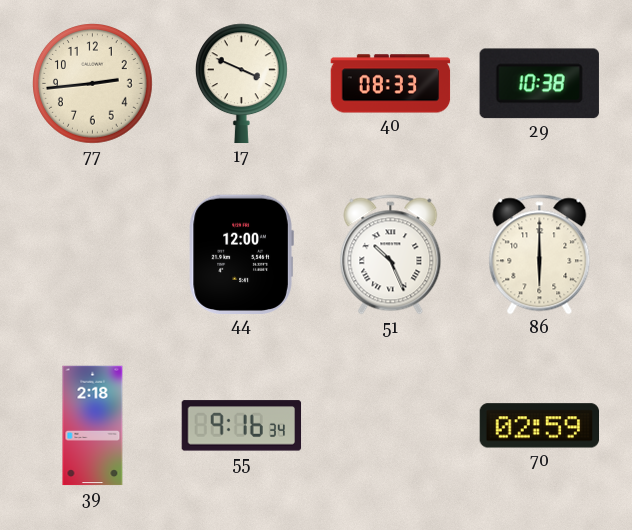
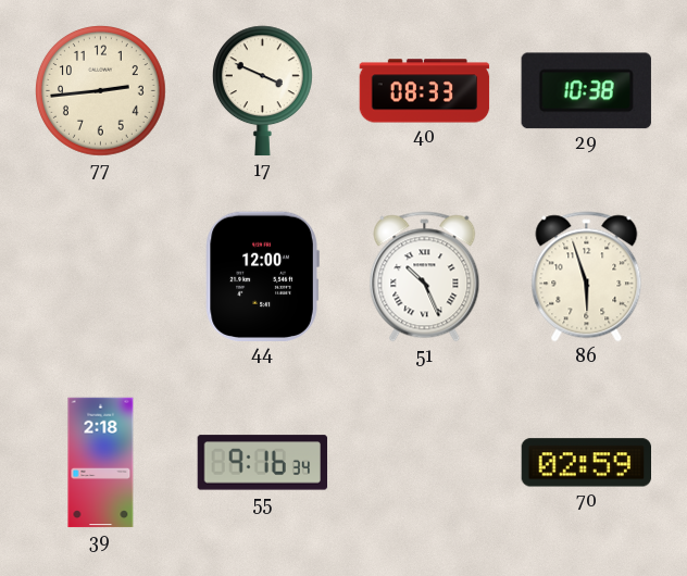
86: 6:00 -> 5:57 (587, 277)
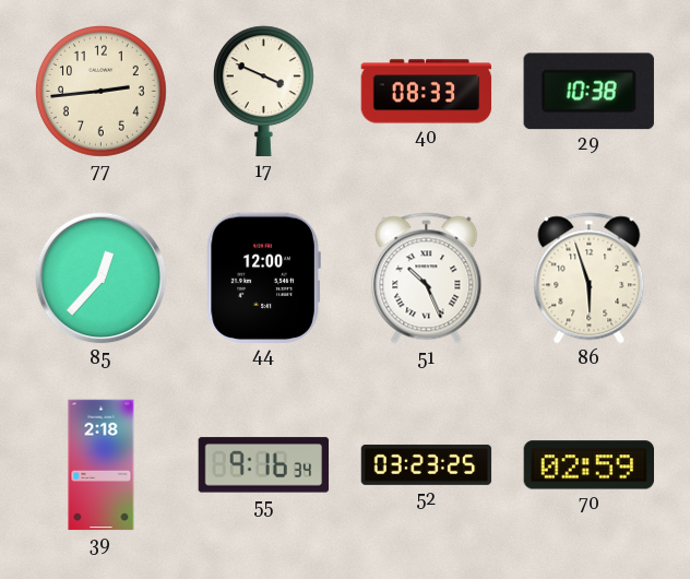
85: none -> 12:37 (102, 279)
52: none -> 03:23 (427, 464)
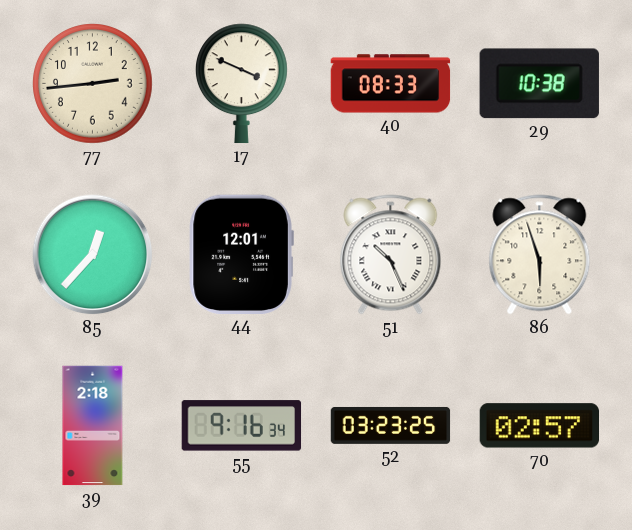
44: 12:00 -> 12:01 (241, 254)
70: 02:59 -> 02:57 (539, 426)
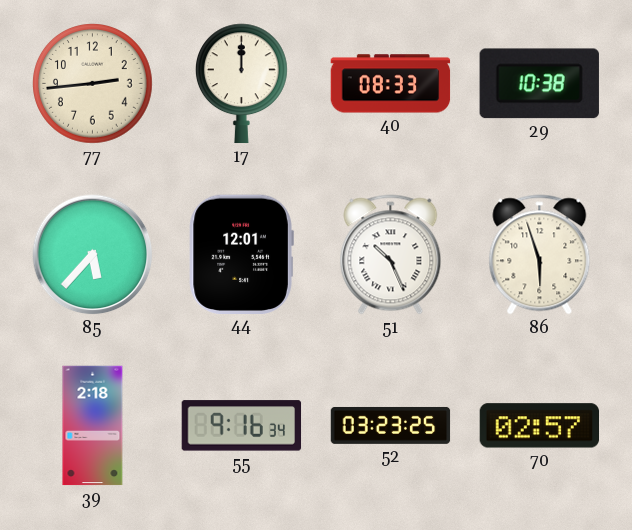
17: 3:49 -> 12:00 (241, 84)
85: 12:37 -> 5:37 (93, 255)
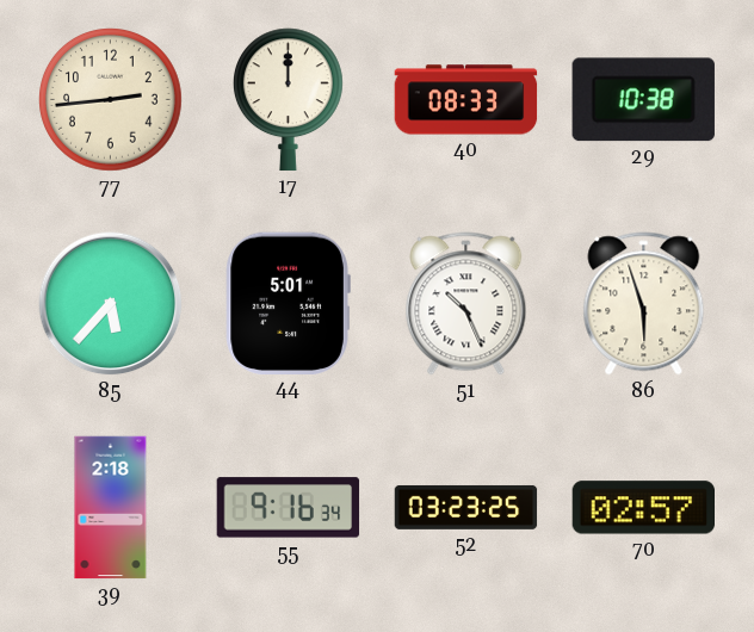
44: 12:01 -> 5:01 (288, 303)
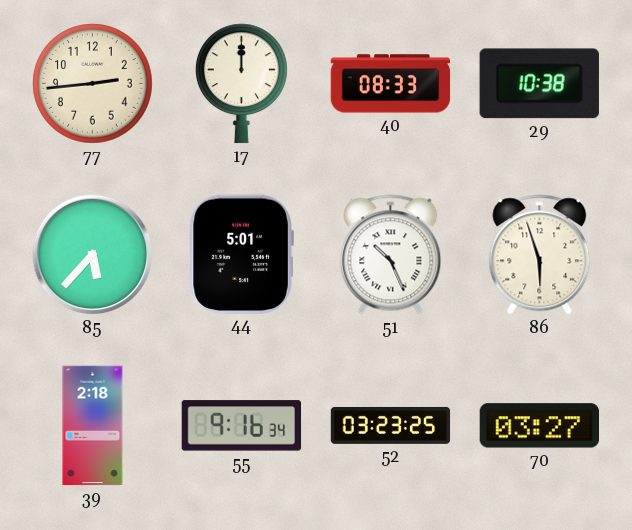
70: 02:57 -> 03:27 (539, 426)
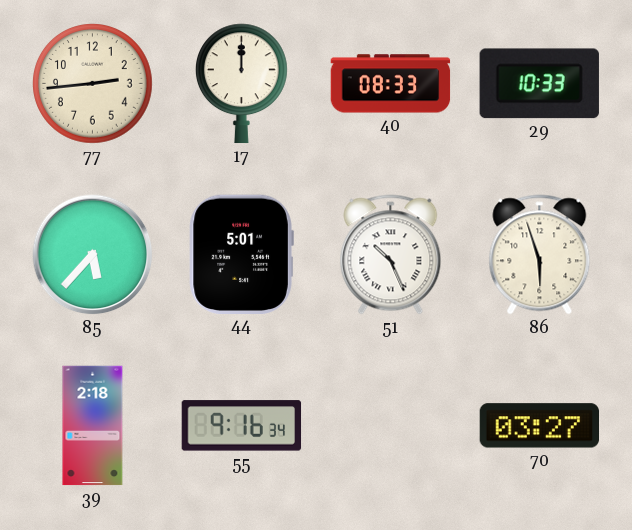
29: 10:38 -> 10:33 (539, 84)
52: 03:23 -> none (391, 425)
